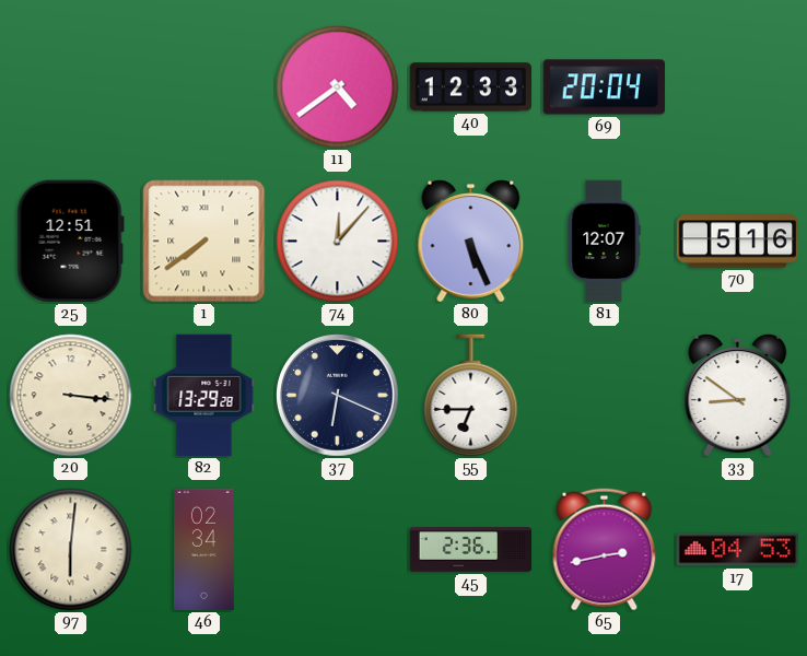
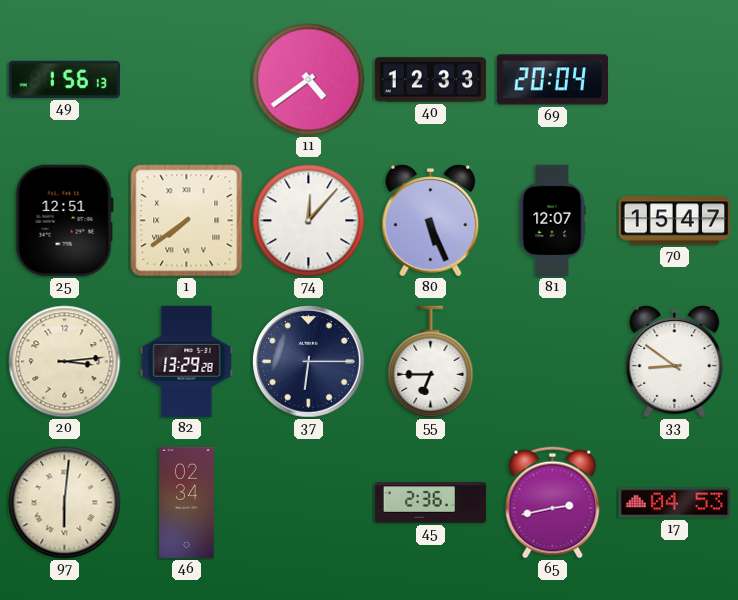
49: none -> 1:56 (65, 79)
70: 5:16 -> 15:47 (675, 221)
20: 3:16 -> 3:14 (65, 362)
37: 6:19 -> 6:15 (309, 362)
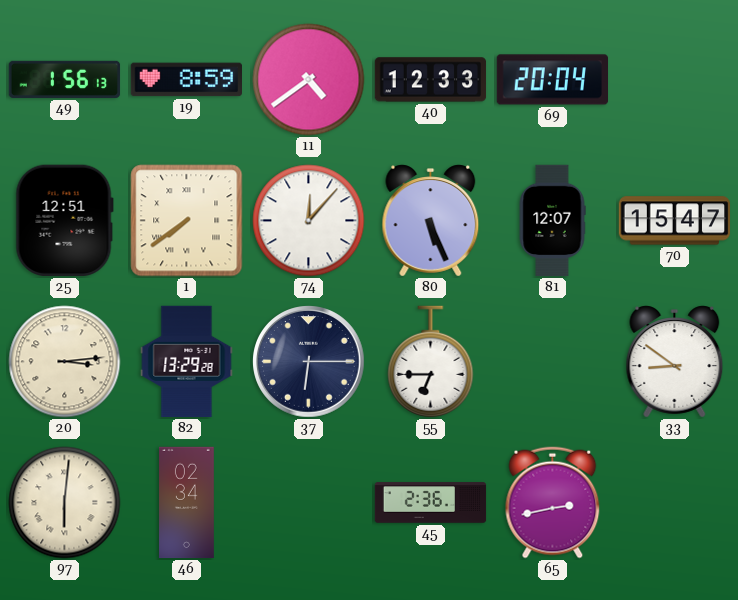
19: none -> 8:59 (186, 80)
17: 04:53 -> none (675, 503)
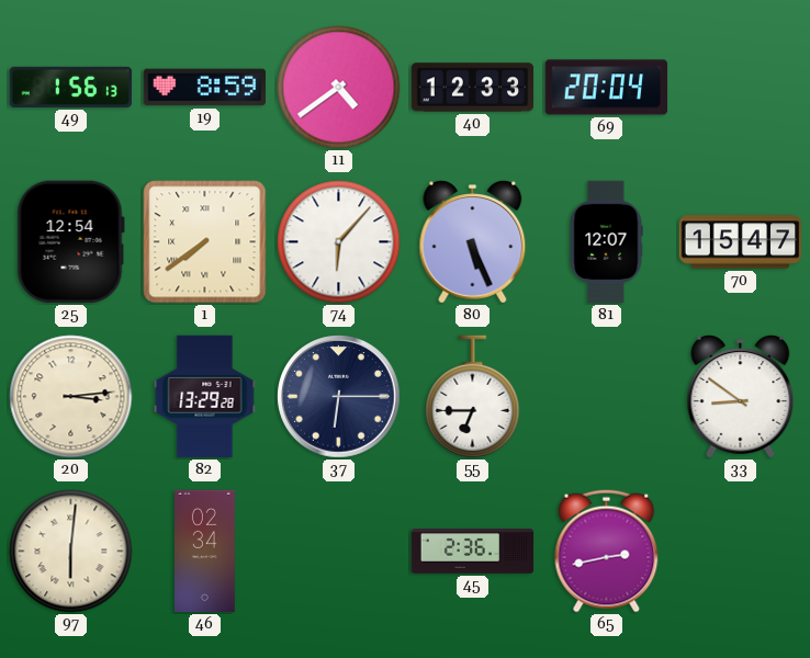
25: 12:51 -> 12:54 (70, 241)
74: 12:07 -> 6:07 (339, 242)
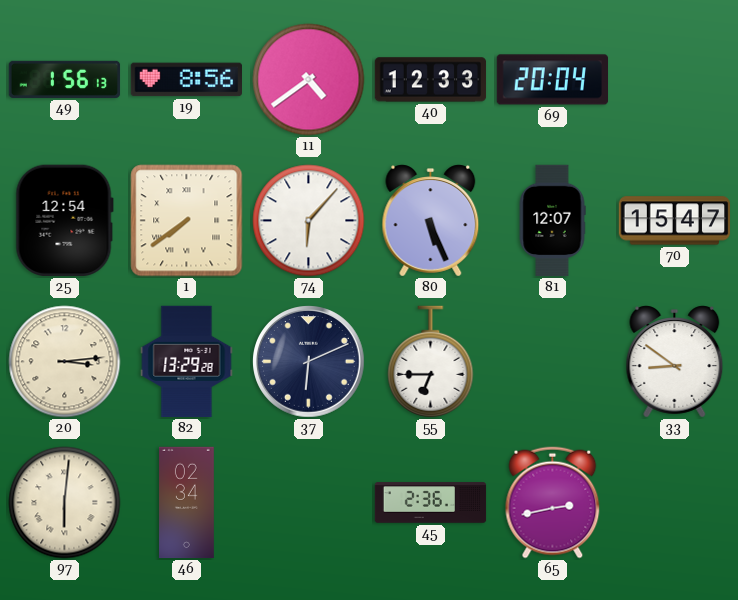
19: 8:59 -> 8:56 (186, 80)
37: 6:15 -> 6:11 (309, 362)
